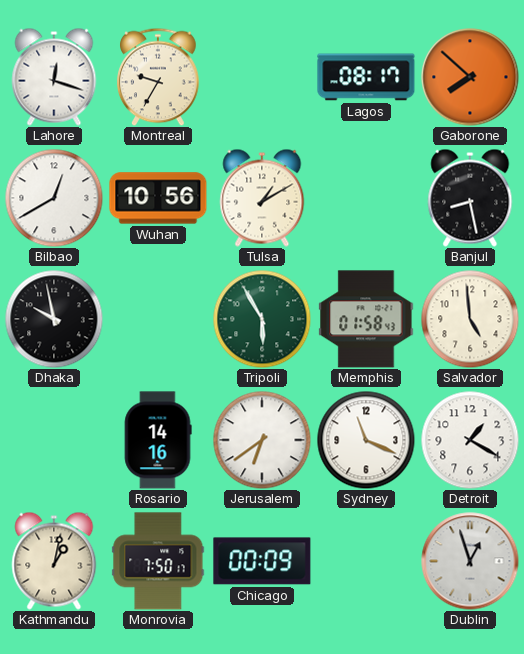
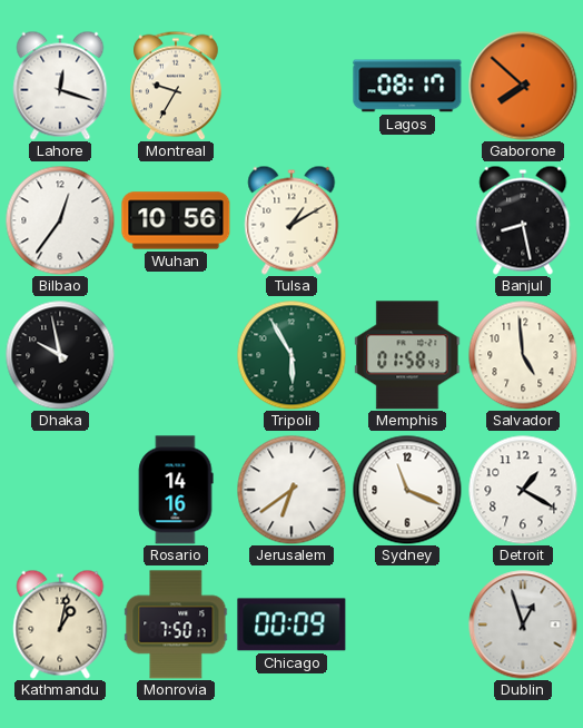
Bilbao: 12:40 -> 12:36 (60, 220)
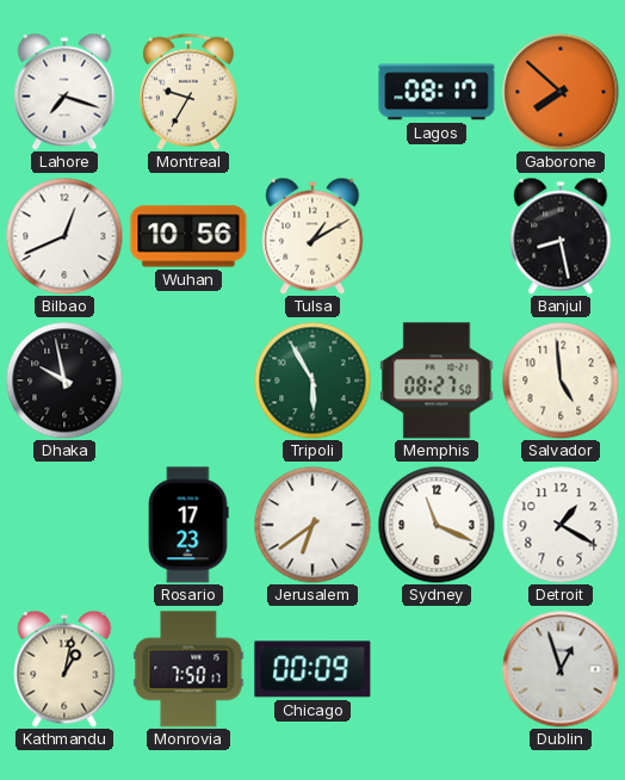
Lahore: 12:18 -> 7:18 (64, 92)
Bilbao: 12:36 -> 12:41 (64, 236)
Memphis: 01:58 -> 08:27 (437, 380)
Rosario: 14:16 -> 17:23 (188, 525)
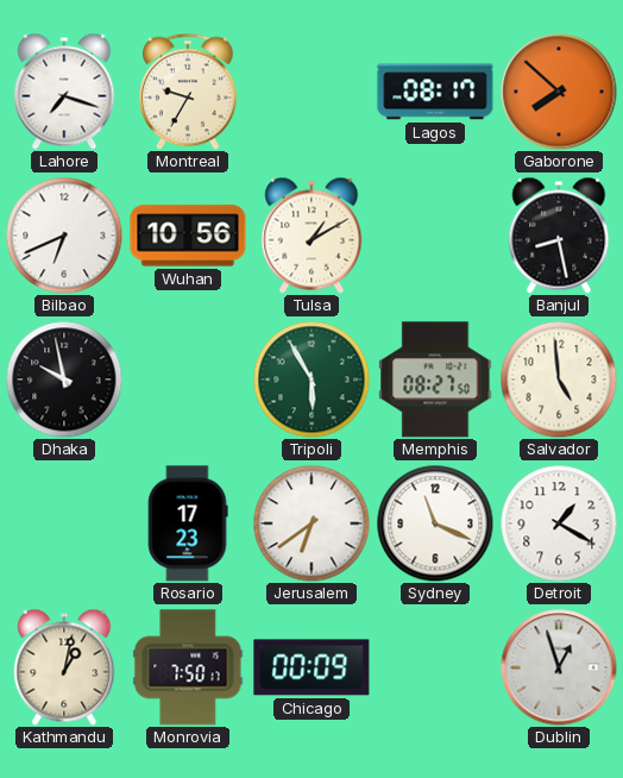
Bilbao: 12:41 -> 6:41 (64, 236)
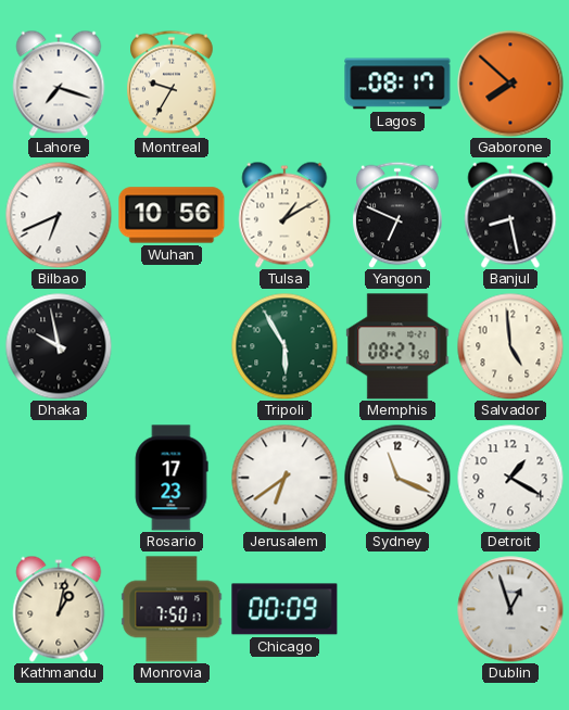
Yangon: none -> 6:49 (397, 215)
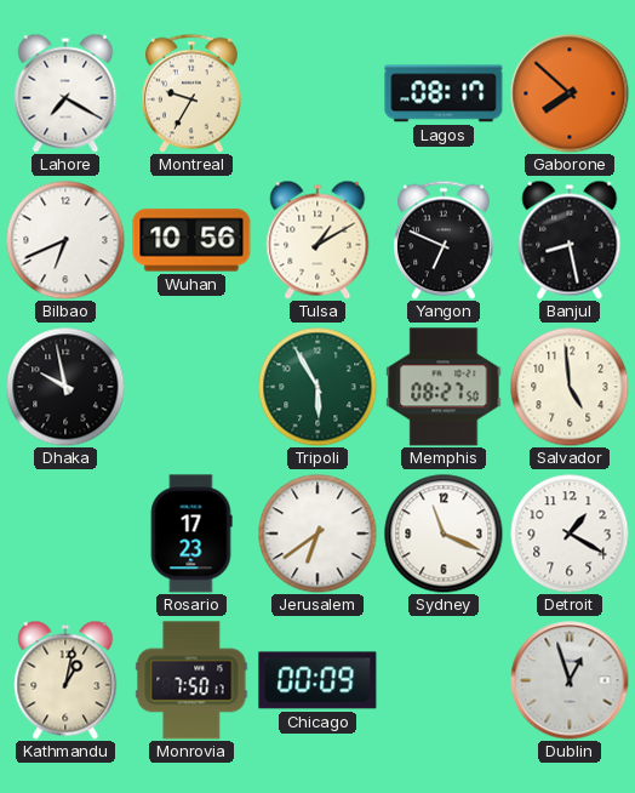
Lahore: 7:18 -> 7:20 (65, 93)
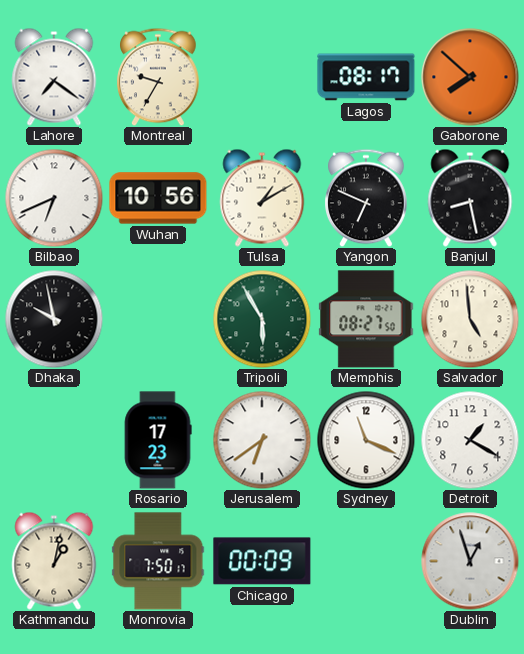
Lahore: 7:20 -> 7:21 (54, 77)
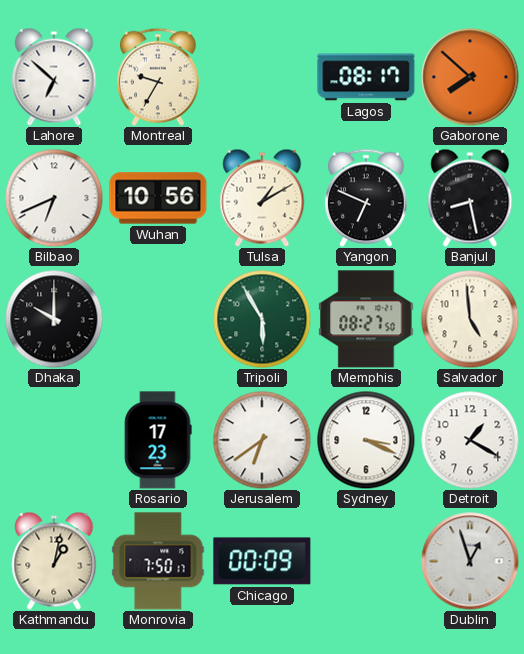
Lahore: 7:21 -> 6:52 (54, 77)
Dhaka: 9:58 -> 10:00 (54, 319)
Sydney: 11:19 -> 3:19 (366, 440)
